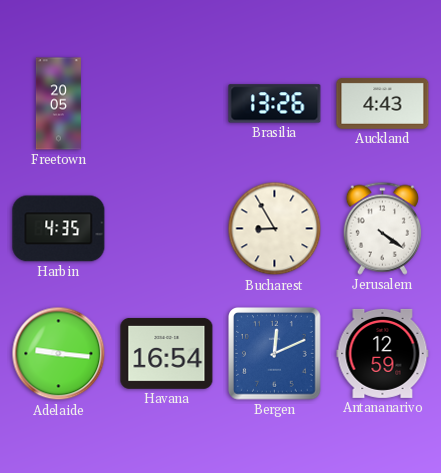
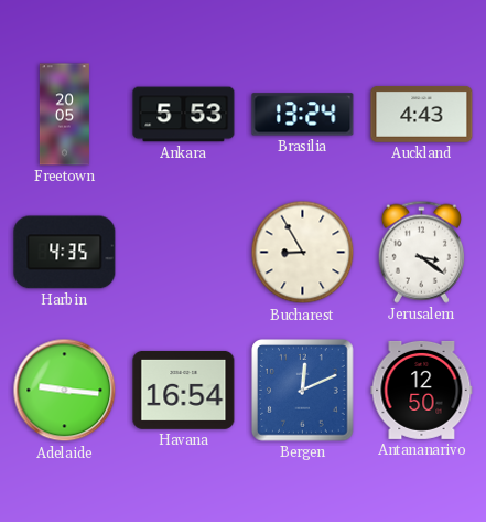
Ankara: none -> 5:53 (184, 115)
Brasilia: 13:26 -> 13:24 (303, 115)
Jerusalem: 4:21 -> 3:21 (421, 252)
Antananarivo: 12:59 -> 12:50 (422, 390)
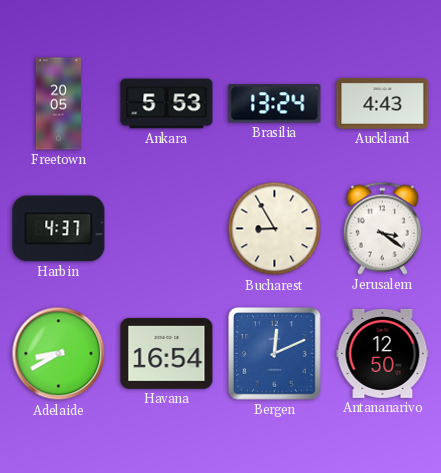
Harbin: 4:35 -> 4:37 (59, 229)
Adelaide: 9:16 -> 8:40 (59, 354)
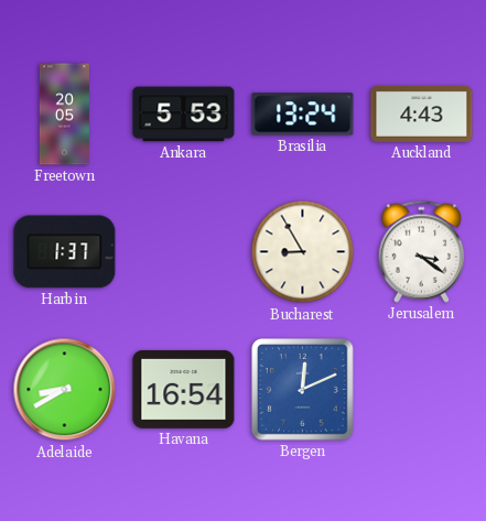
Harbin: 4:37 -> 1:37 (65, 252)
Antananarivo: 12:50 -> none (383, 353)
